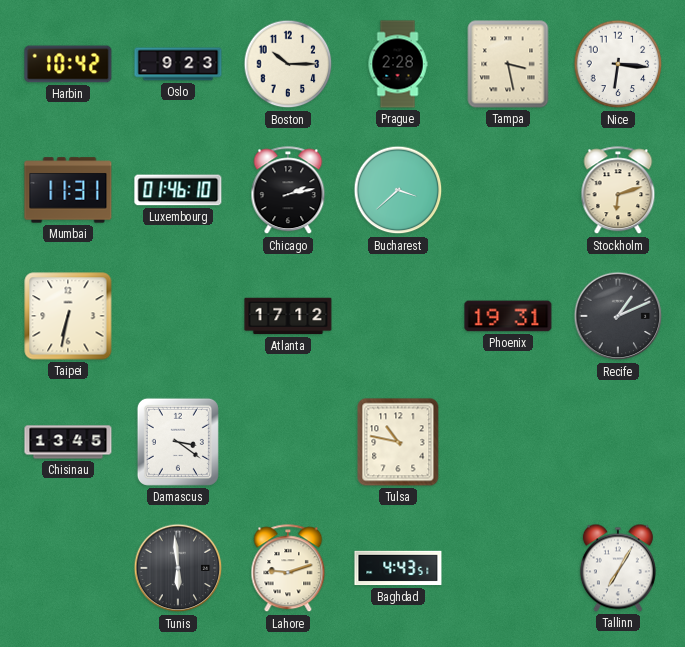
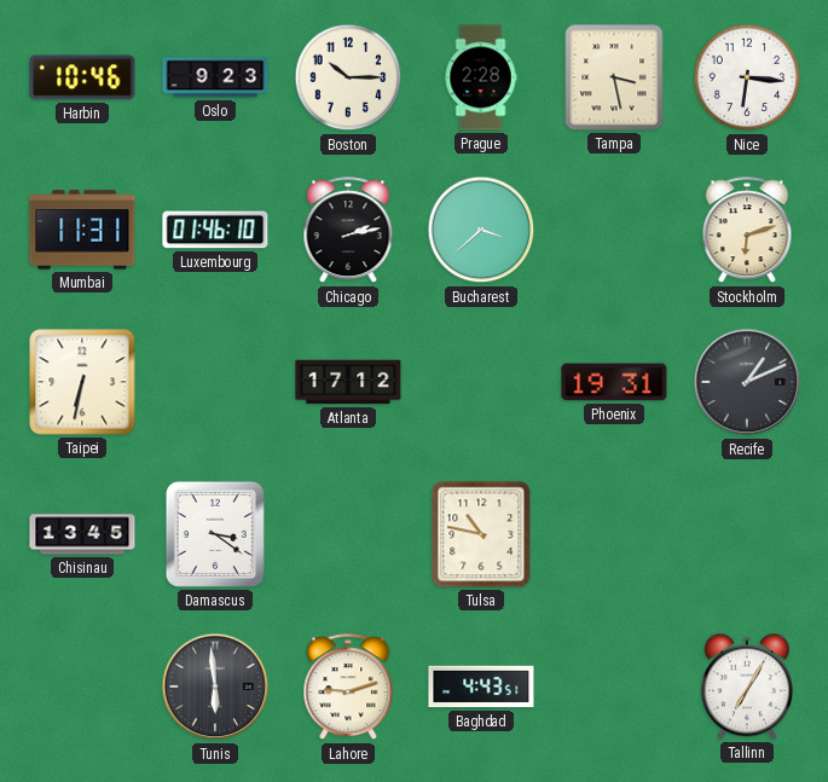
Harbin: 10:42 -> 10:46 (82, 77)
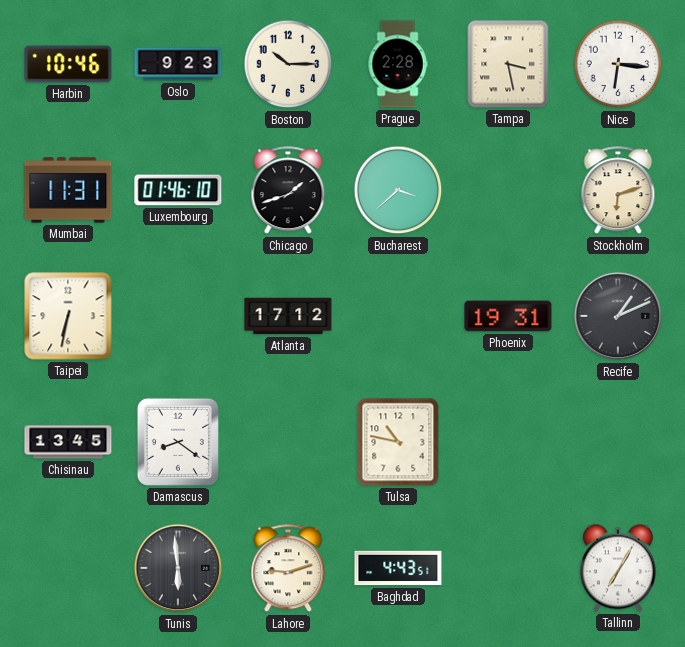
Chicago: 2:13 -> 1:42 (288, 191)
Damascus: 3:21 -> 8:21 (178, 442)
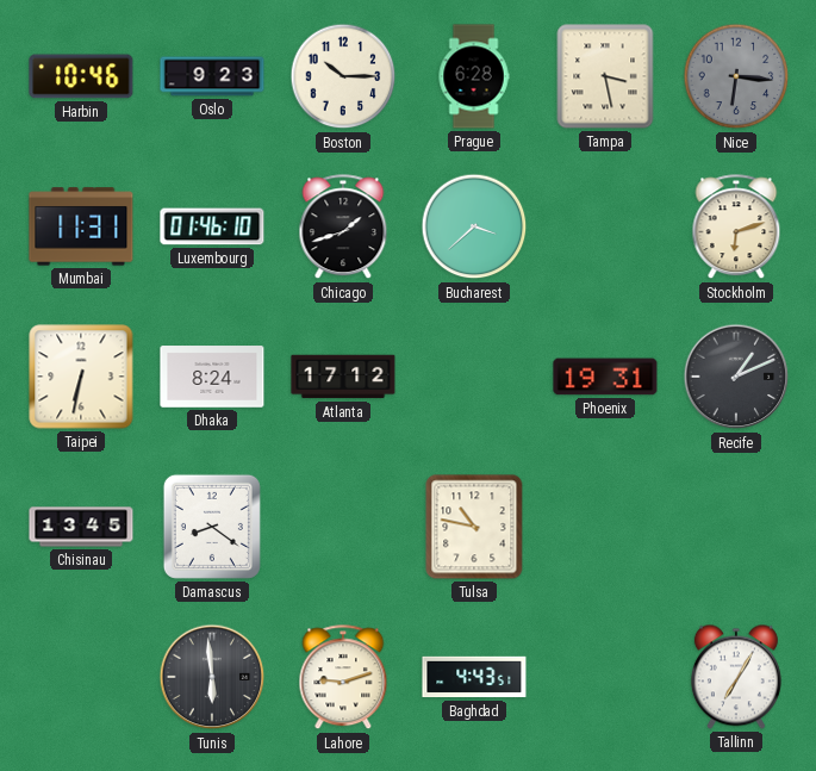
Prague: 2:28 -> 6:28 (474, 76)
Nice dial: white -> grey (736, 76)
Dhaka: none -> 8:24 (212, 377)
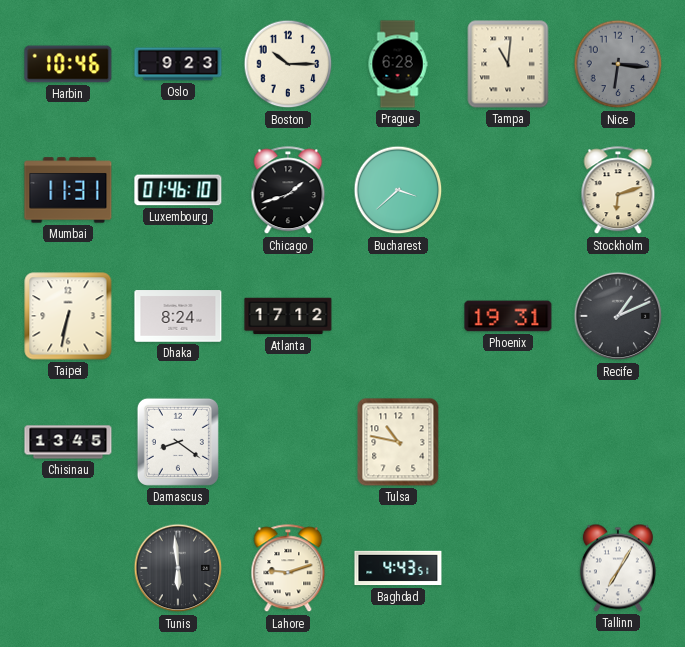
Tampa: 3:28 -> 11:01 (508, 64)
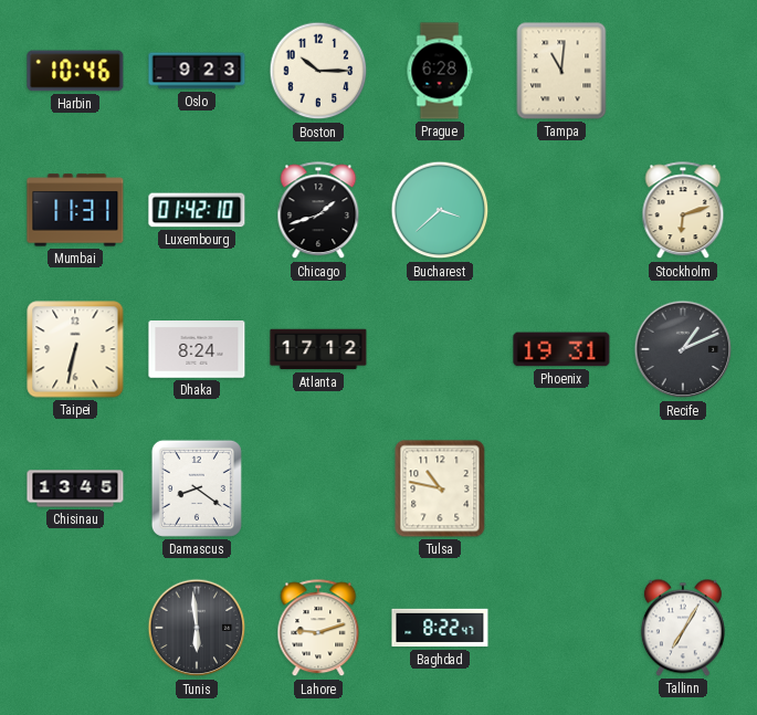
Nice: 6:16 -> none (618, 64)
Luxembourg: 01:46 -> 01:42 (197, 210)
Baghdad: 4:43 -> 8:22 (440, 628)
